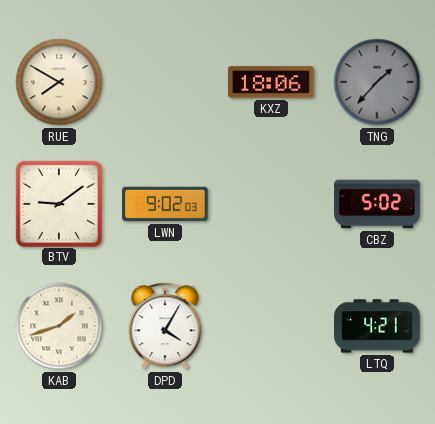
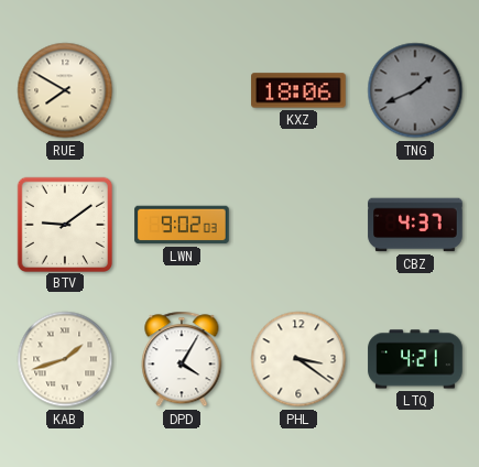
TNG: 1:37 -> 1:41 (415, 90)
CBZ: 5:02 -> 4:37 (415, 225)
PHL: none -> 3:21 (298, 359)
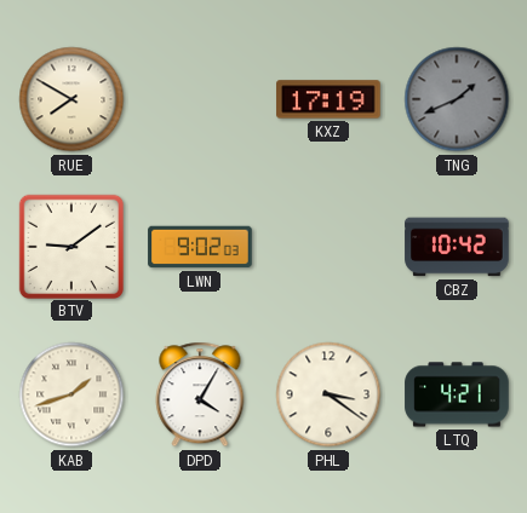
KXZ: 18:06 -> 17:19 (328, 99)
CBZ: 4:37 -> 10:42 (457, 247)
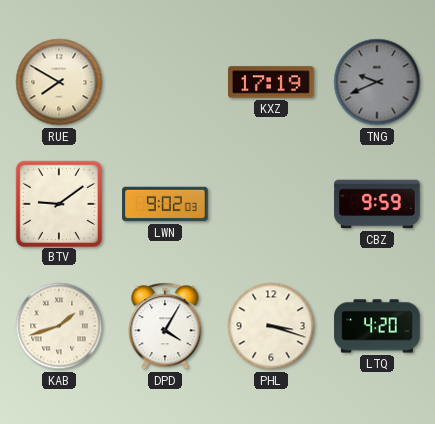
TNG: 1:41 -> 9:41 (377, 82)
CBZ: 10:42 -> 9:59 (377, 204)
PHL: 3:21 -> 3:18 (271, 326)
LTQ: 4:21 -> 4:20 (377, 326)
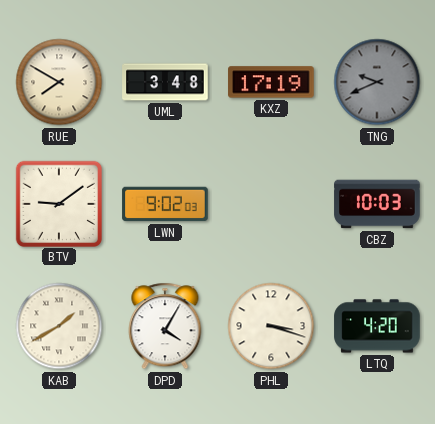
UML: none -> 3:48 (165, 82)
CBZ: 9:59 -> 10:03 (377, 204)
KAB: 1:42 -> 1:40 (59, 326)
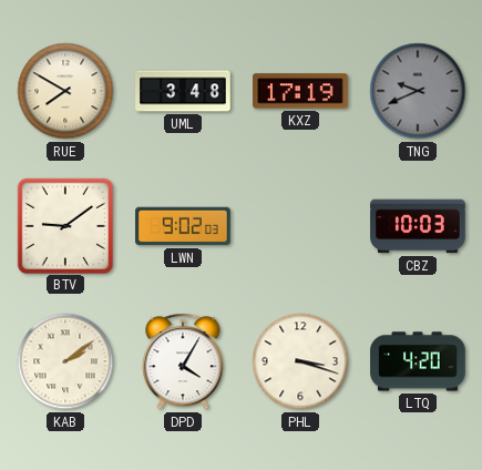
KAB: 1:40 -> 2:09 (65, 361)
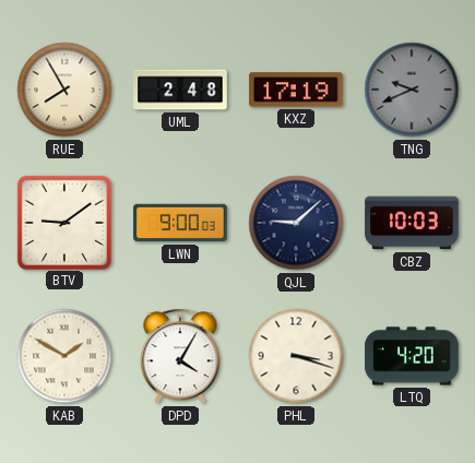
RUE: 7:50 -> 7:55 (64, 90)
UML: 3:48 -> 2:48 (180, 90)
LWN: 9:02 -> 9:00 (180, 223)
QJL: none -> 9:08 (296, 223)
KAB: 2:09 -> 1:50 (64, 356)
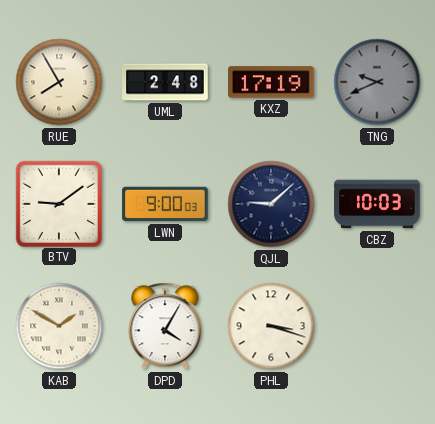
LTQ: 4:20 -> none (412, 356)
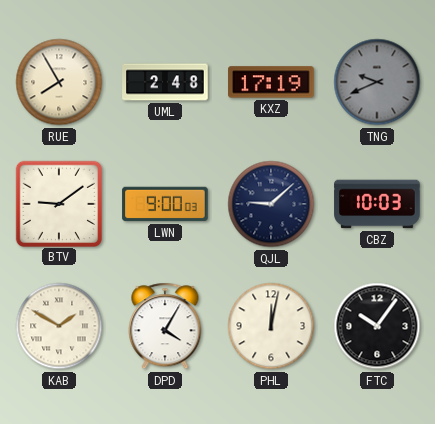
PHL: 3:18 -> 12:02 (271, 326)
FTC: none -> 10:06 (377, 326)
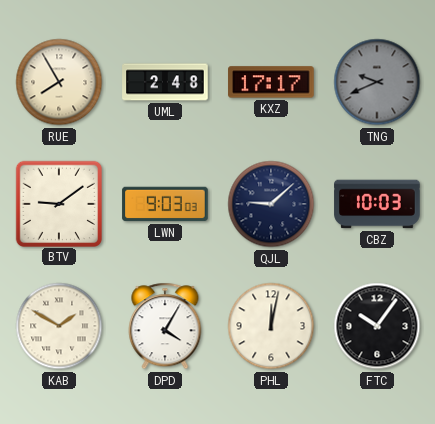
KXZ: 17:19 -> 17:17 (271, 82)
LWN: 9:00 -> 9:03 (165, 204)
